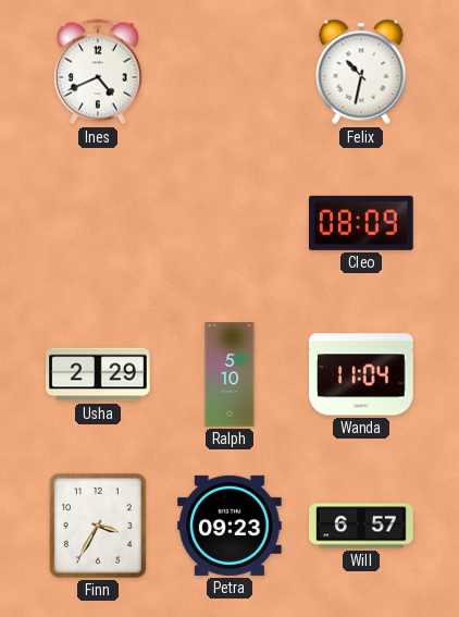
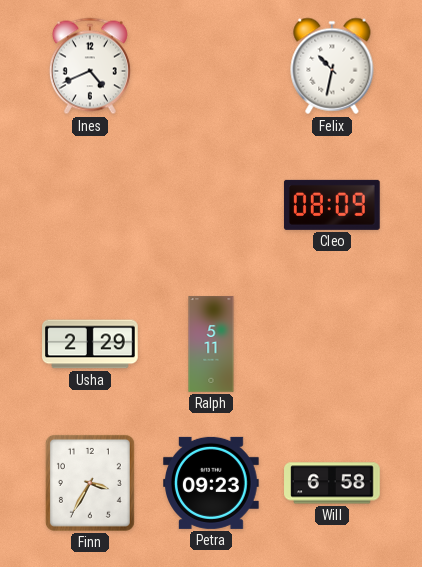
Ralph: 5:10 -> 5:11 (211, 344)
Wanda: 11:04 -> none (362, 374)
Will: 6:57 -> 6:58 (332, 483)
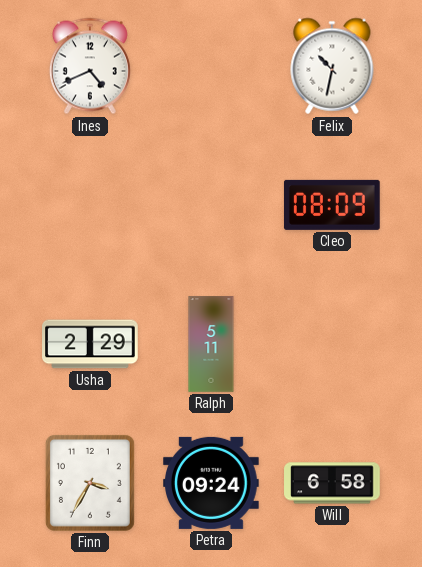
Petra: 09:23 -> 09:24 (212, 483)
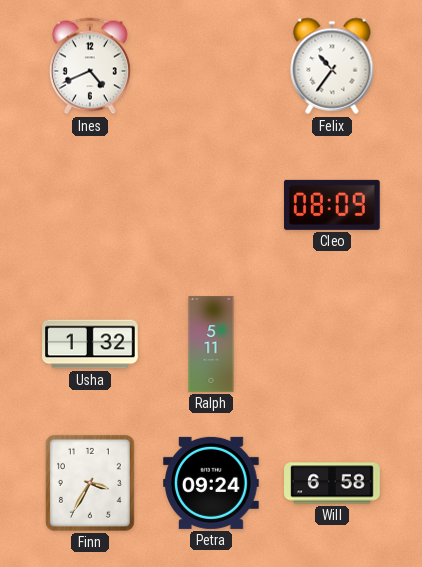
Felix: 10:32 -> 10:36 (332, 66)
Usha: 2:29 -> 1:32 (90, 344)
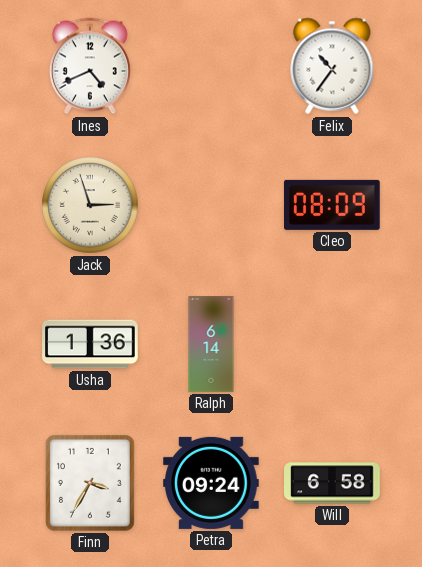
Jack: none -> 2:57 (90, 205)
Usha: 1:32 -> 1:36 (90, 344)
Ralph: 5:11 -> 6:14 (211, 344)
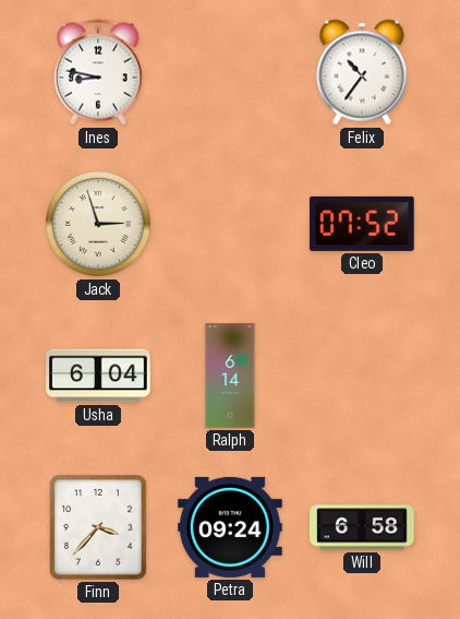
Ines: 4:41 -> 8:47 (98, 72)
Cleo: 08:09 -> 07:52 (362, 224)
Usha: 1:36 -> 6:04 (98, 376)
Finn: 3:35 -> 3:37 (98, 527)
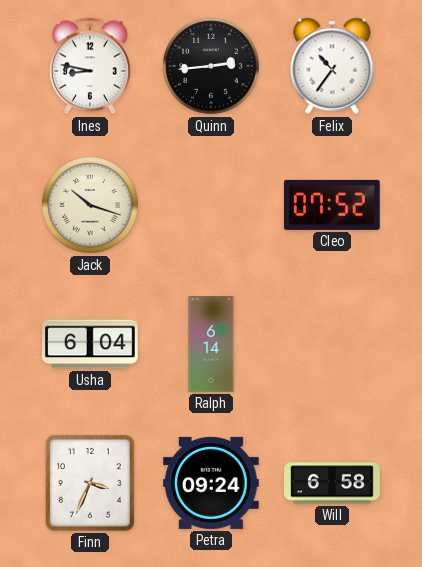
Quinn: none -> 2:44 (211, 66)
Jack: 2:57 -> 10:18 (90, 205)
Finn: 3:37 -> 3:34 (90, 483)
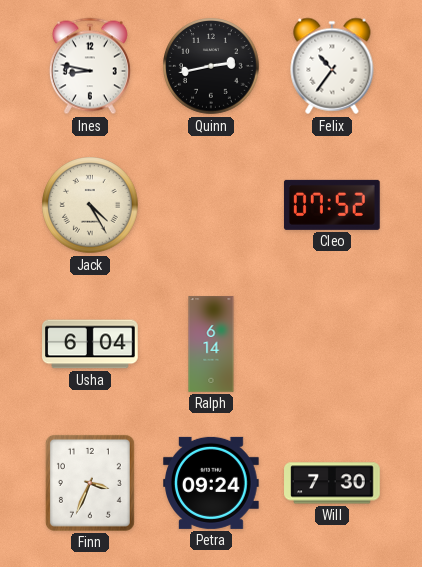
Quinn: 2:44 -> 2:43 (211, 66)
Jack: 10:18 -> 4:25 (90, 205)
Will: 6:58 -> 7:30 (332, 483)
